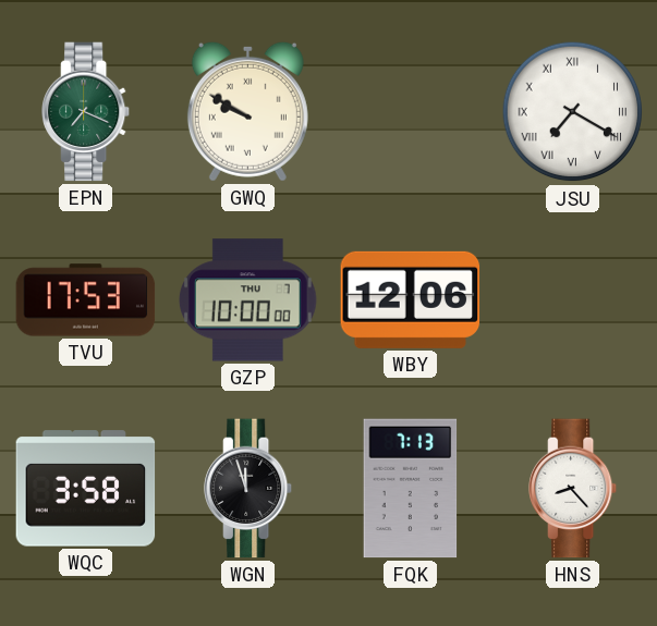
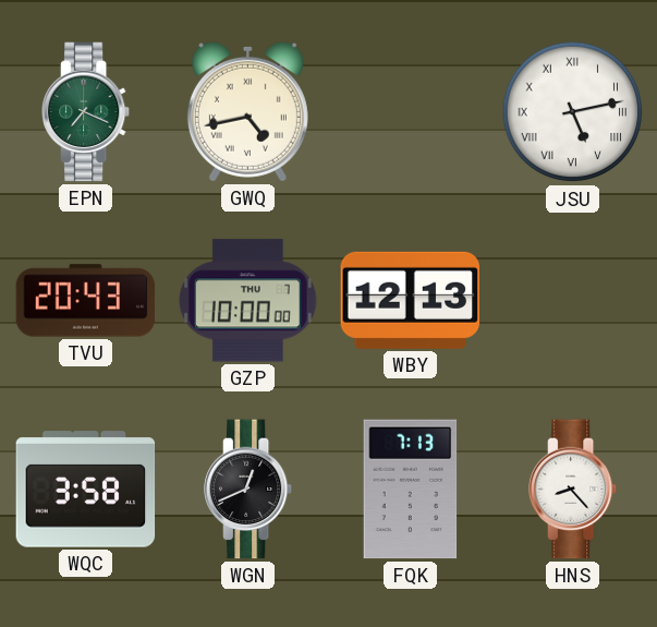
GWQ: 9:50 -> 4:43 (247, 111)
JSU: 7:20 -> 5:13 (573, 112)
TVU: 17:53 -> 20:43 (86, 301)
WBY: 12:06 -> 12:13 (411, 300)
WGN: 11:57 -> 12:41 (250, 490)
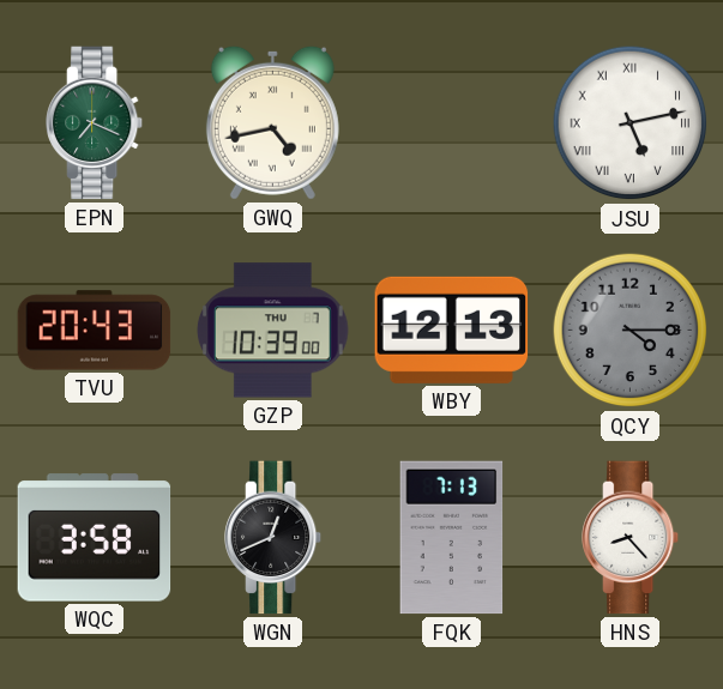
GZP: 10:00 -> 10:39 (272, 331)
QCY: none -> 4:15 (631, 331)
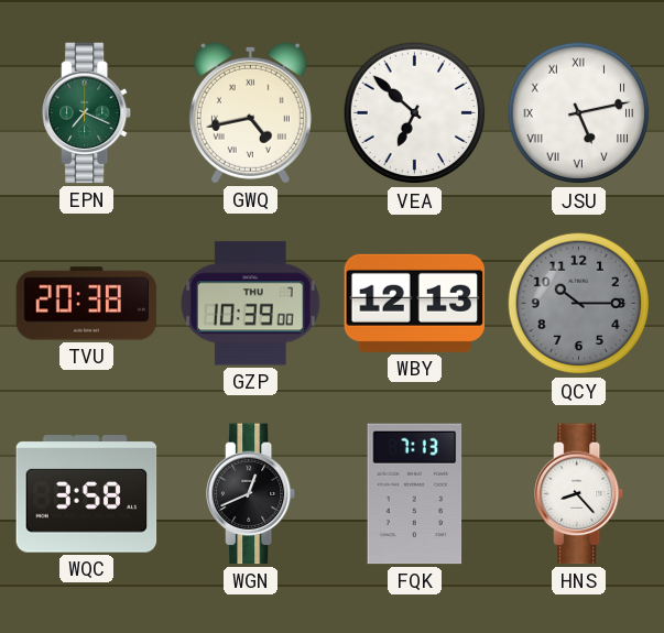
VEA: none -> 6:52 (415, 113)
TVU: 20:43 -> 20:38 (87, 304)
QCY: 4:15 -> 10:15 (579, 304)
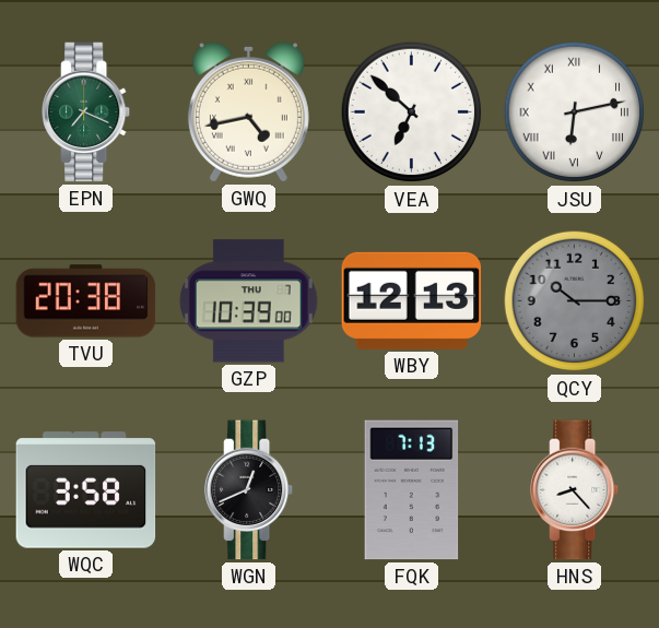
JSU: 5:13 -> 6:13 (575, 112)
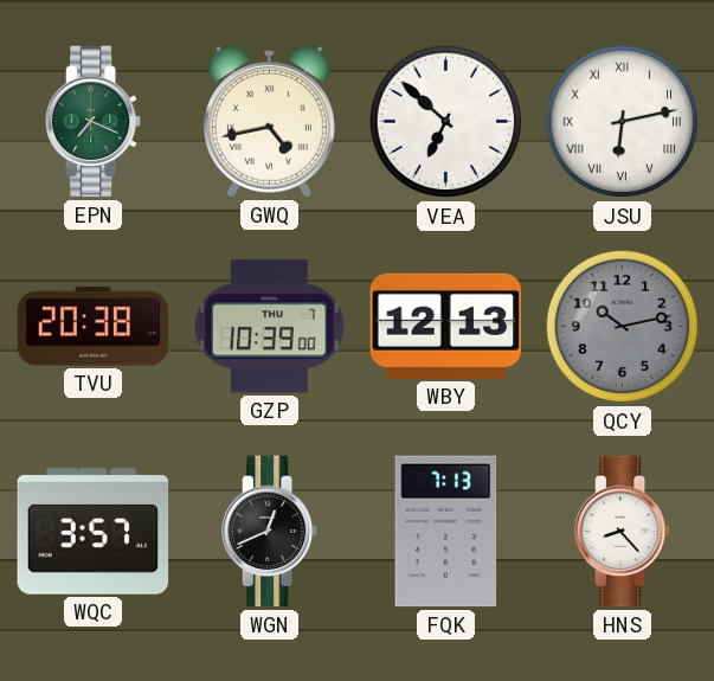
QCY: 10:15 -> 10:13 (623, 327)
WQC: 3:58 -> 3:57 (94, 532)
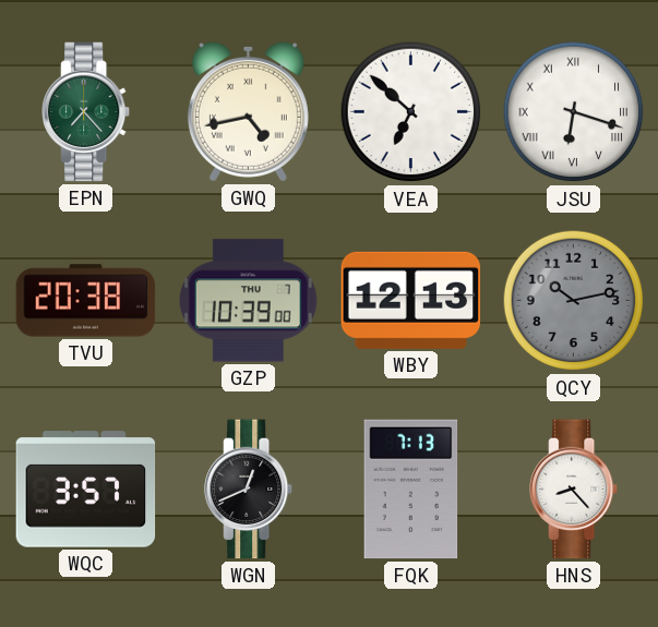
EPN: 7:19 -> 7:23 (87, 112)
JSU: 6:13 -> 6:18 (574, 112)
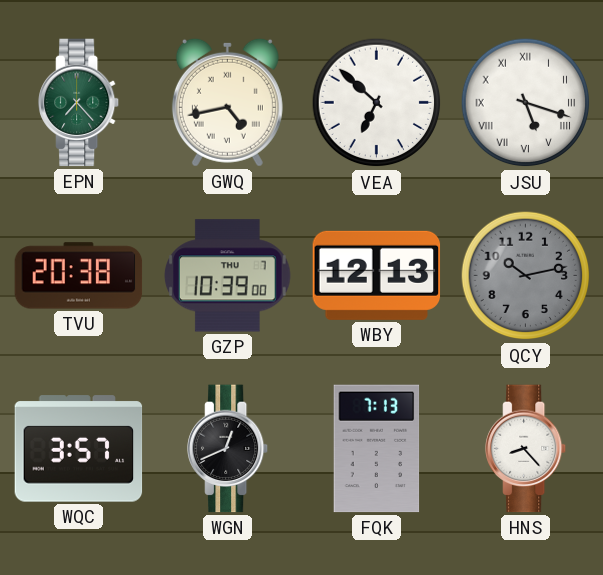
JSU: 6:18 -> 5:18 (526, 103)
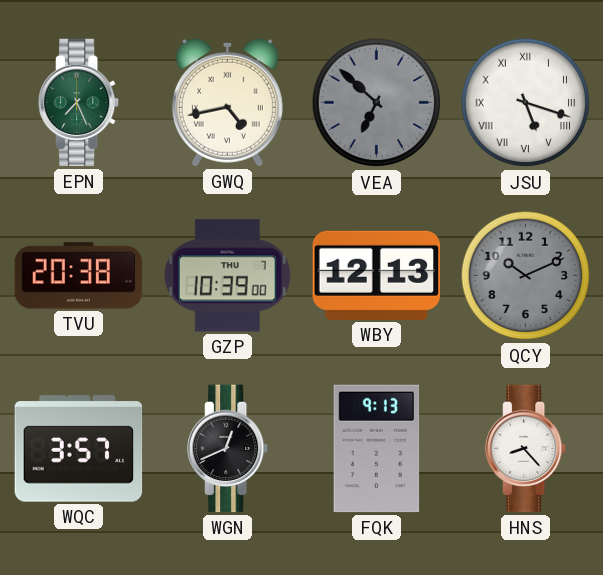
EPN: 7:23 -> 7:26 (80, 103)
VEA dial: white -> grey (377, 103)
QCY: 10:13 -> 10:11 (526, 276)
FQK: 7:13 -> 9:13 (377, 449)
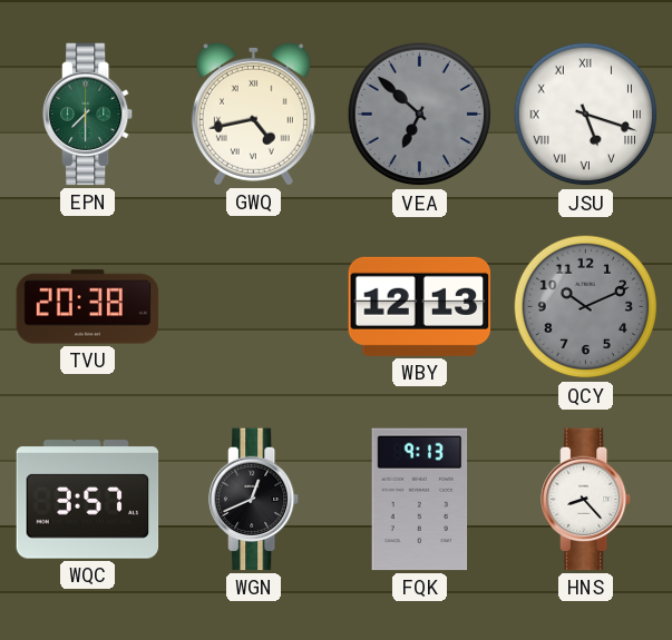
EPN: 7:26 -> 7:30 (89, 115)
GZP: 10:39 -> none (227, 276)
